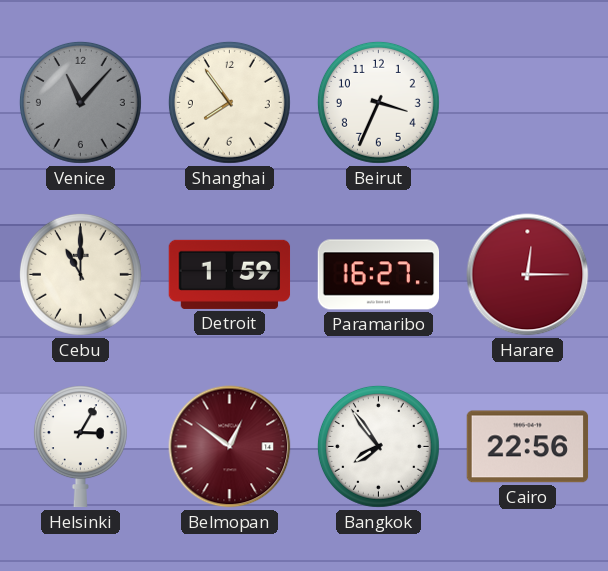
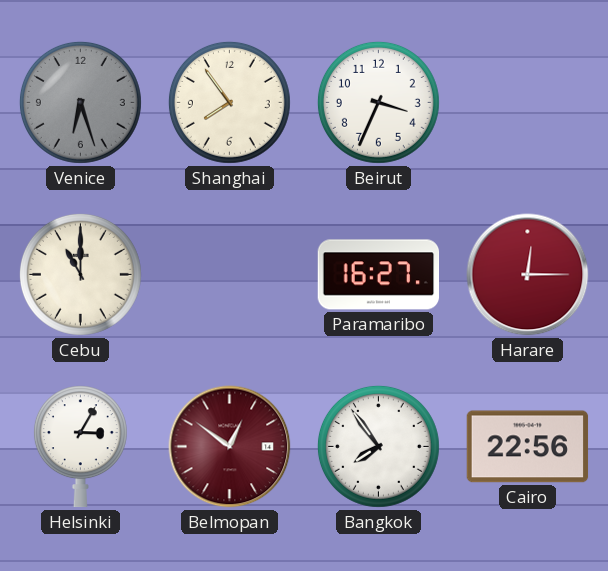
Venice: 11:07 -> 6:27 (80, 102)
Detroit: 1:59 -> none (230, 274)
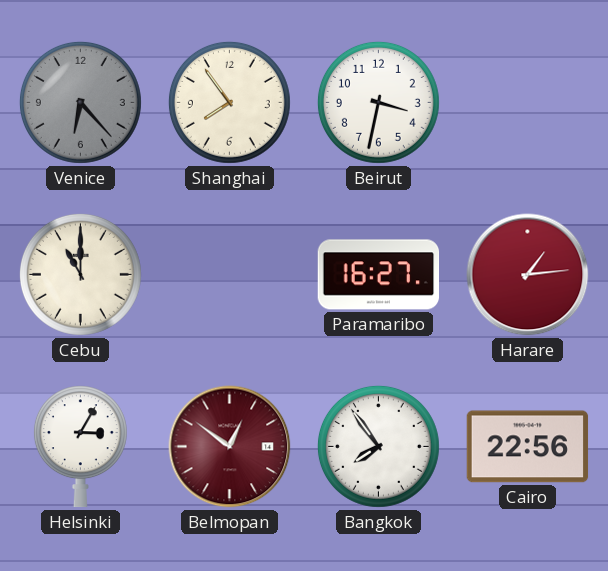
Venice: 6:27 -> 6:23 (80, 102)
Beirut: 3:34 -> 3:32 (378, 102)
Harare: 12:15 -> 1:14 (528, 275)
